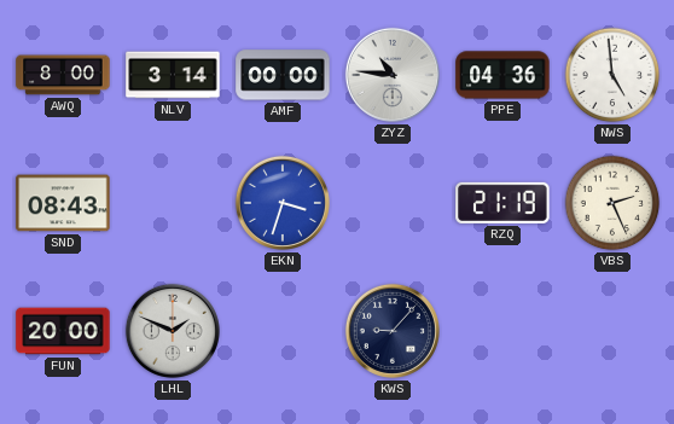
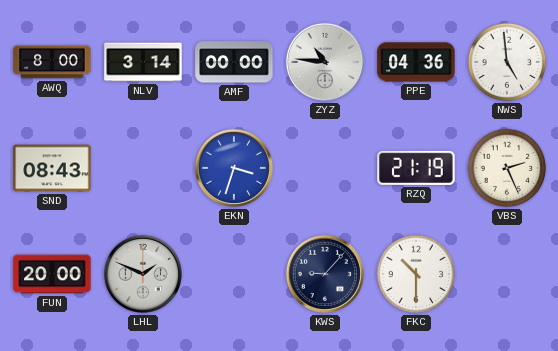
FKC: none -> 10:30 (416, 274)
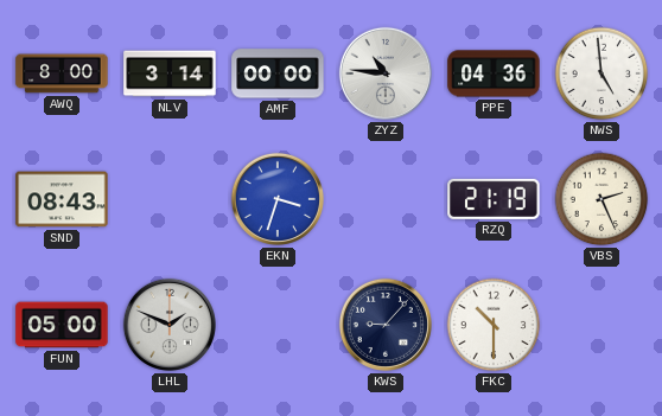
FUN: 20:00 -> 05:00 (62, 325)
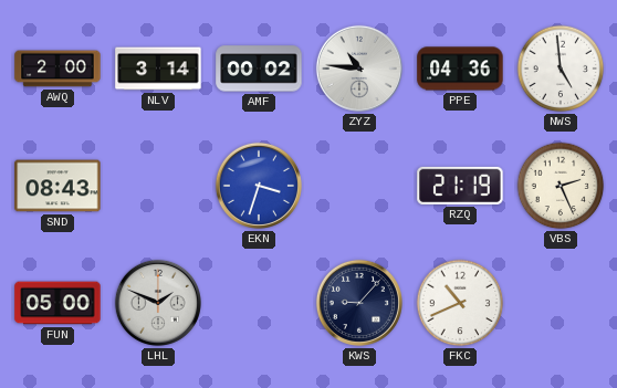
AWQ: 8:00 -> 2:00 (57, 69)
AMF: 00:00 -> 00:02 (259, 69)
FKC: 10:30 -> 10:41 (460, 303)
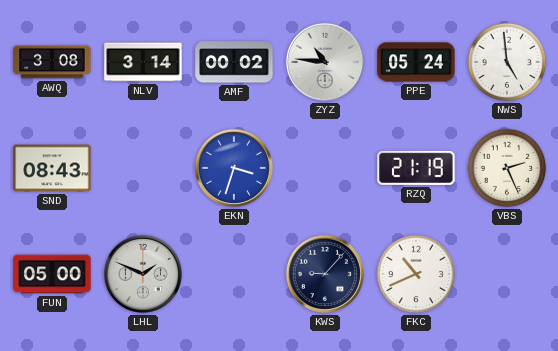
AWQ: 2:00 -> 3:08 (52, 62)
PPE: 04:36 -> 05:24 (416, 62)
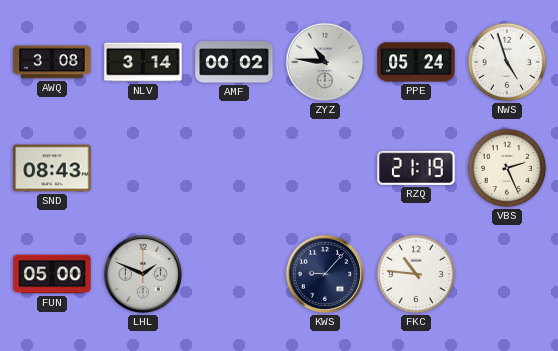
NWS: 4:59 -> 4:57 (507, 62)
EKN: 3:33 -> none (234, 168)
FKC: 10:41 -> 10:46 (416, 274)
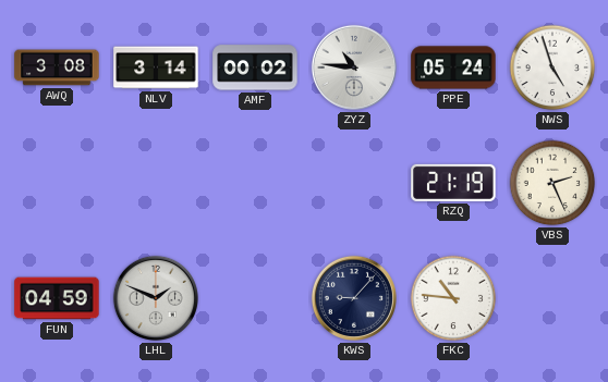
SND: 08:43 -> none (52, 168)
FUN: 05:00 -> 04:59 (57, 298)
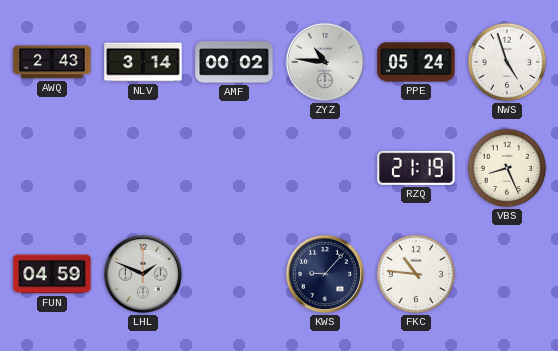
AWQ: 3:08 -> 2:43 (52, 62)
VBS: 2:26 -> 8:26 (507, 168)
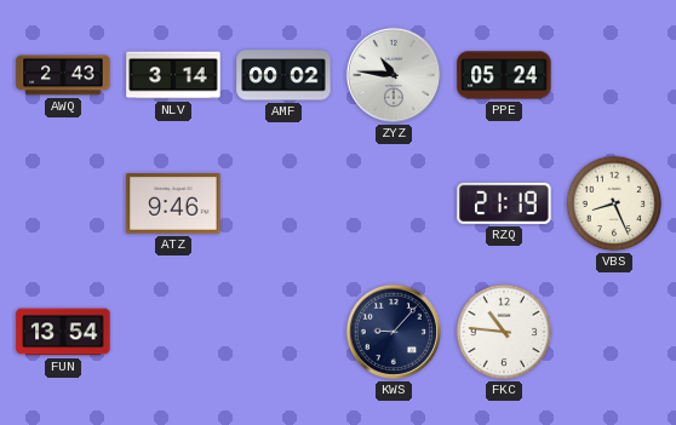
NWS: 4:57 -> none (507, 62)
ATZ: none -> 9:46 (173, 203)
FUN: 04:59 -> 13:54 (63, 332)
LHL: 1:49 -> none (143, 274)
